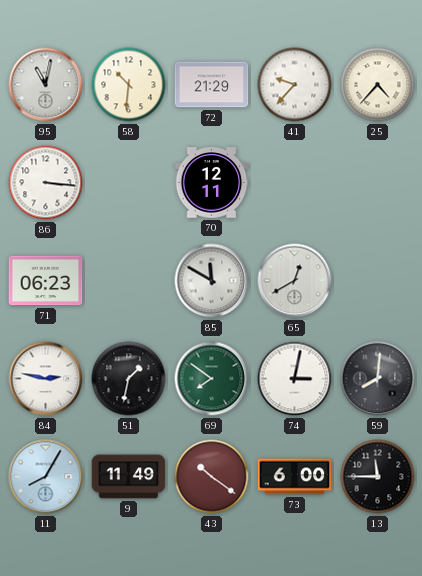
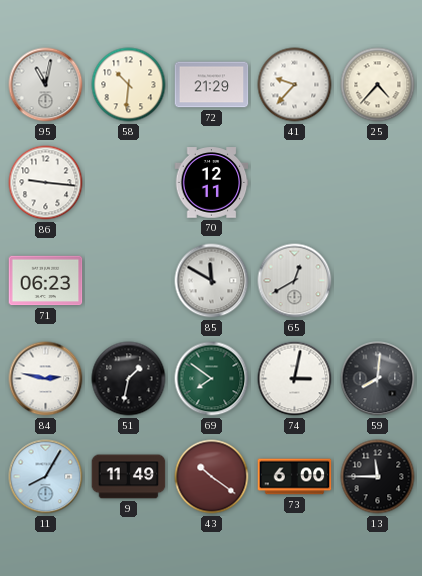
86: 3:16 -> 9:16 (46, 183)
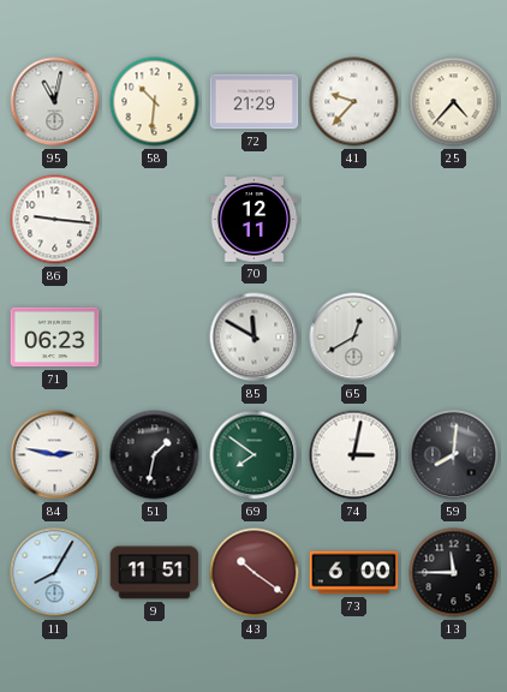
9: 11:49 -> 11:51 (155, 573)
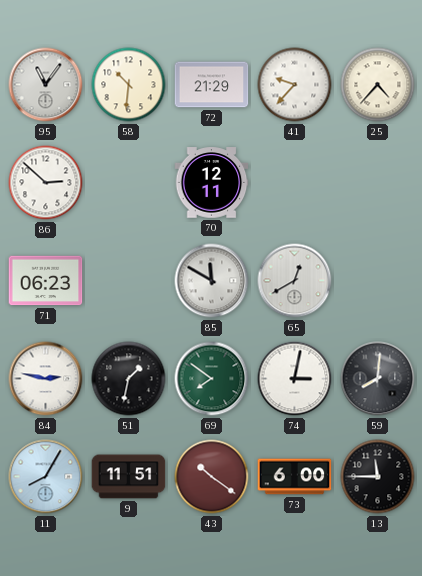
95: 11:02 -> 11:06 (46, 85)
86: 9:16 -> 2:52 (46, 183)
